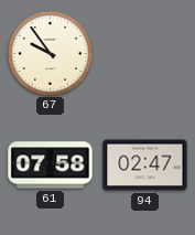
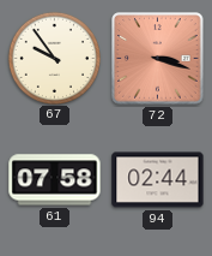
72: none -> 3:18 (158, 59)
94: 02:47 -> 02:44 (158, 180)
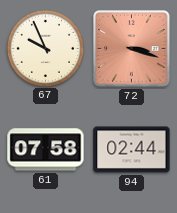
67: 9:54 -> 9:56 (45, 48)
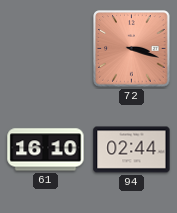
67: 9:56 -> none (45, 48)
61: 07:58 -> 16:10 (46, 150)
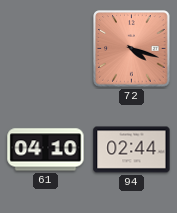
72: 3:18 -> 4:18 (132, 49)
61: 16:10 -> 04:10 (46, 150)
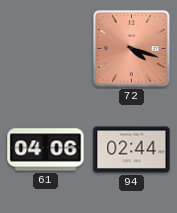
61: 04:10 -> 04:06 (46, 150)
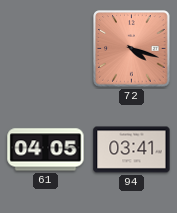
61: 04:06 -> 04:05 (46, 150)
94: 02:44 -> 03:41 (132, 150)
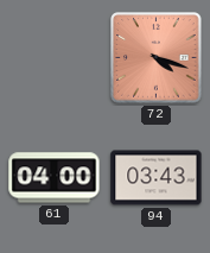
61: 04:05 -> 04:00 (55, 178)
94: 03:41 -> 03:43 (157, 178)
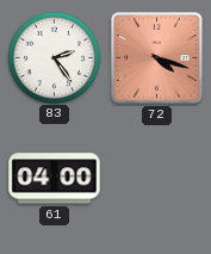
83: none -> 2:24 (54, 57)
94: 03:43 -> none (157, 178)
